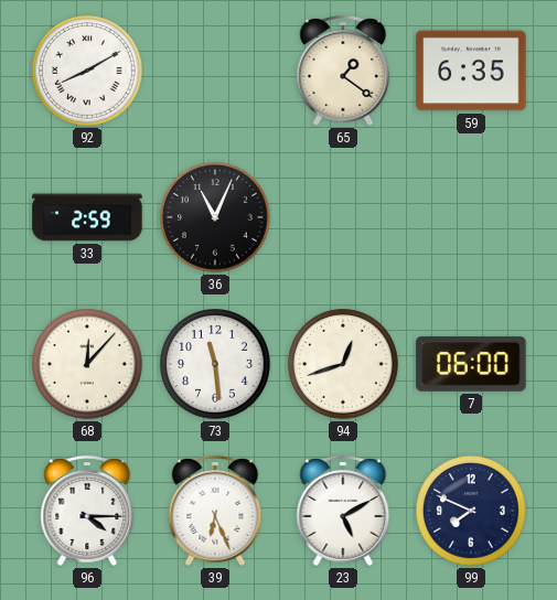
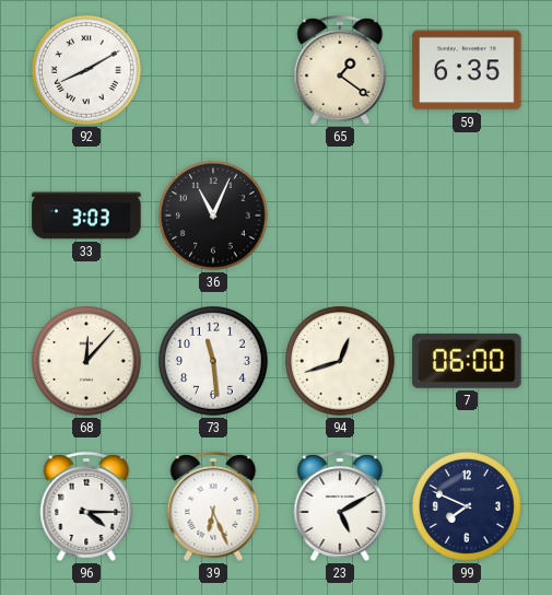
33: 2:59 -> 3:03 (86, 215)
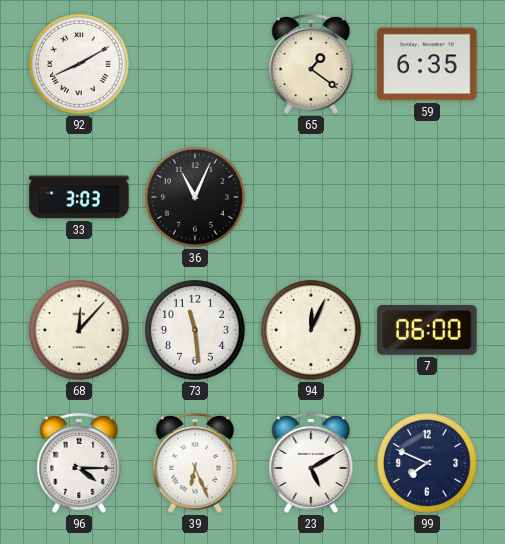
94: 12:42 -> 12:04 (312, 331)
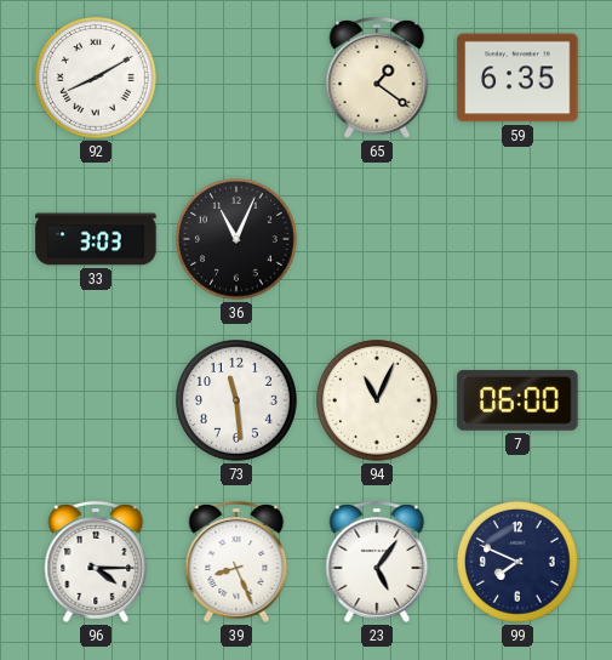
68: 12:07 -> none (80, 331)
94: 12:04 -> 11:04 (378, 402)
39: 6:26 -> 8:26 (236, 562)
23: 5:10 -> 5:06 (377, 562)
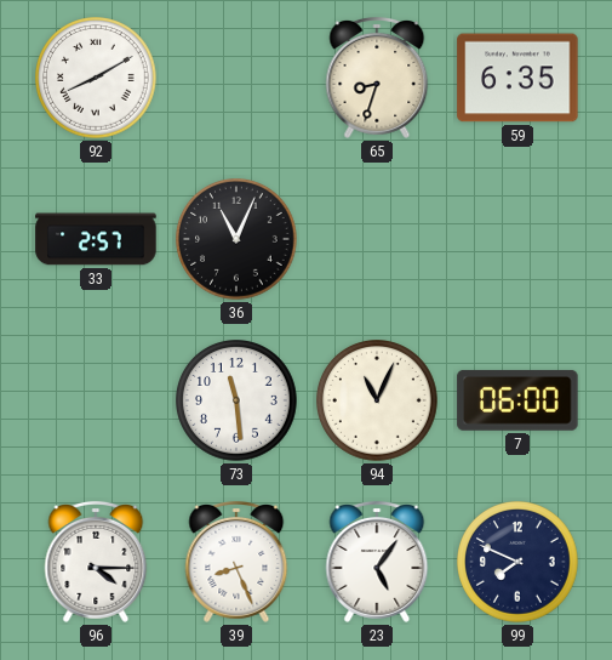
65: 1:21 -> 8:33 (377, 78)
33: 3:03 -> 2:57 (96, 239)
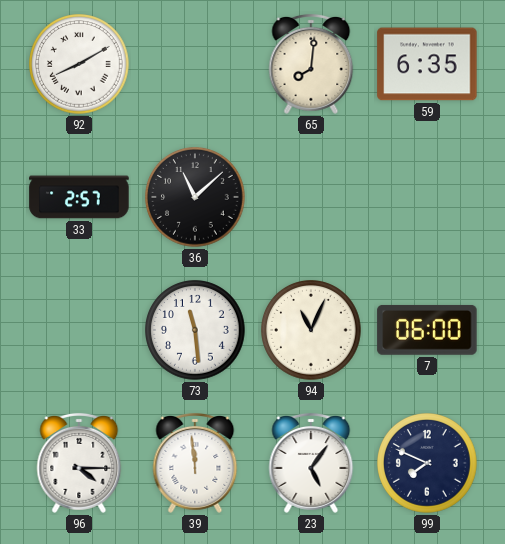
65: 8:33 -> 8:01 (311, 64)
36: 11:04 -> 11:08 (196, 198)
39: 8:26 -> 11:59 (195, 463)
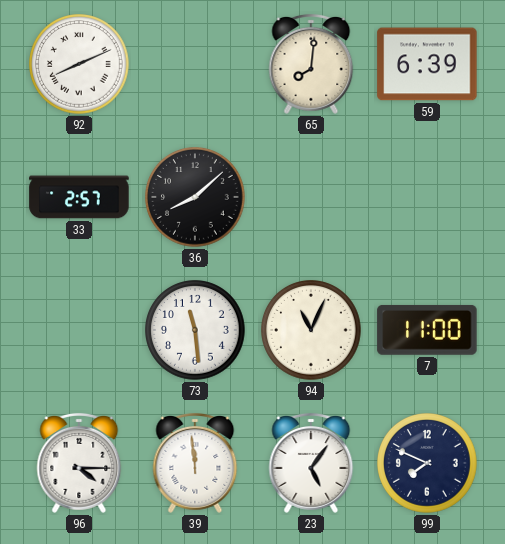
92: 8:10 -> 8:11 (80, 65)
59: 6:35 -> 6:39 (427, 64)
36: 11:08 -> 8:08 (196, 198)
7: 06:00 -> 11:00 (427, 330)
